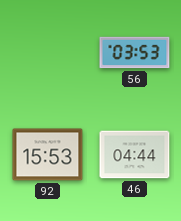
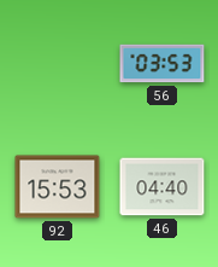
46: 04:44 -> 04:40 (163, 187)
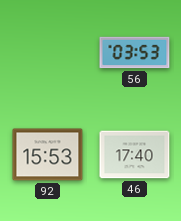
46: 04:40 -> 17:40 (135, 155)
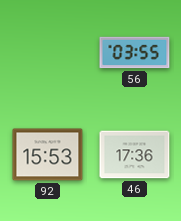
56: 03:53 -> 03:55 (135, 53)
46: 17:40 -> 17:36 (135, 155)
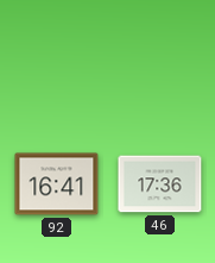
56: 03:55 -> none (135, 53)
92: 15:53 -> 16:41 (57, 184)
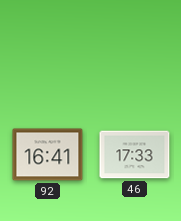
46: 17:36 -> 17:33 (135, 155)
